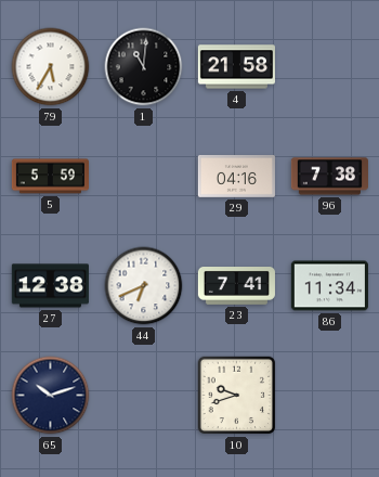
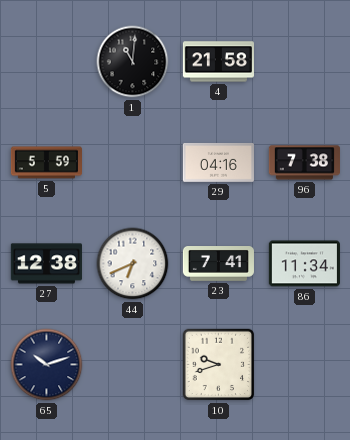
79: 5:35 -> none (51, 67)
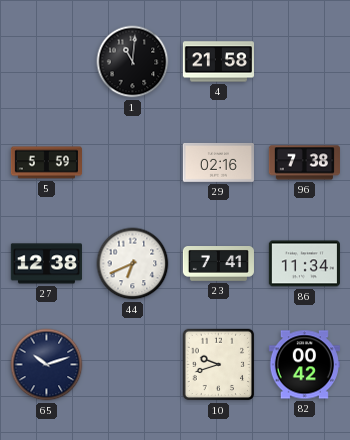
29: 04:16 -> 02:16 (218, 163)
82: none -> 00:42 (304, 365)
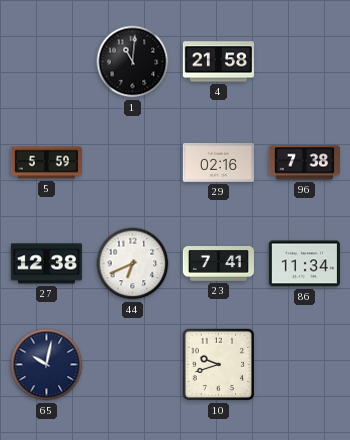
65: 10:12 -> 10:02 (47, 365)
82: 00:42 -> none (304, 365)
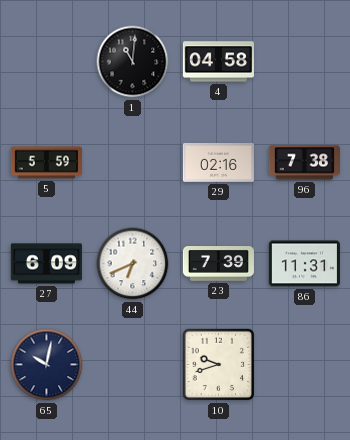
4: 21:58 -> 04:58 (218, 62)
27: 12:38 -> 6:09 (46, 264)
23: 7:41 -> 7:39 (218, 264)
86: 11:34 -> 11:31 (304, 264)
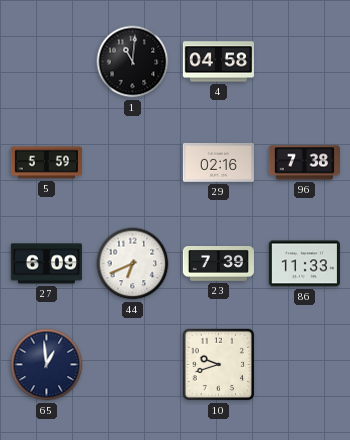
86: 11:31 -> 11:33 (304, 264)
65: 10:02 -> 12:59 (47, 365)
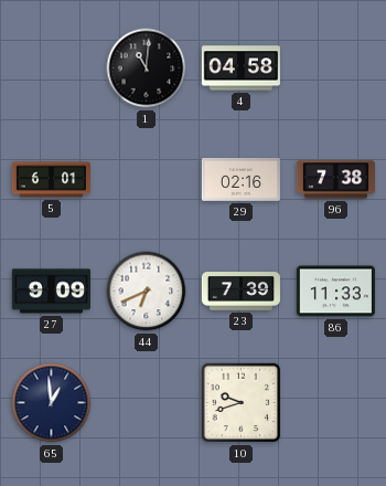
5: 5:59 -> 6:01 (51, 180)
27: 6:09 -> 9:09 (51, 292)
